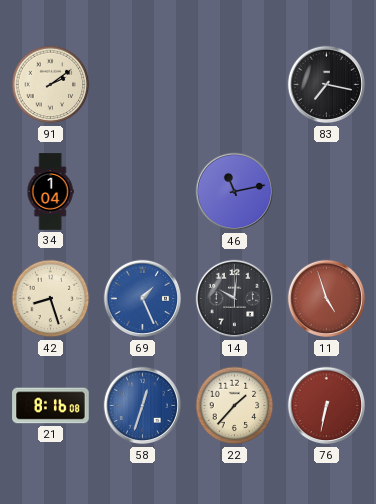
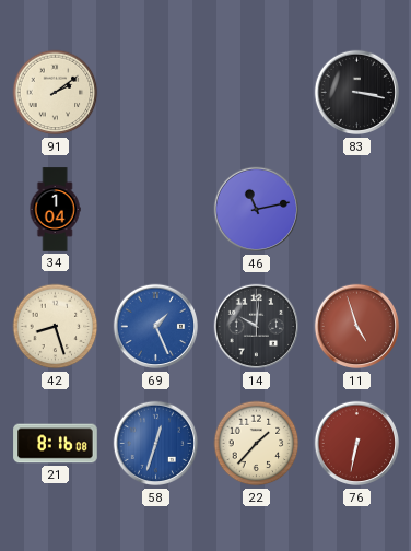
83: 7:17 -> 3:17 (357, 93)
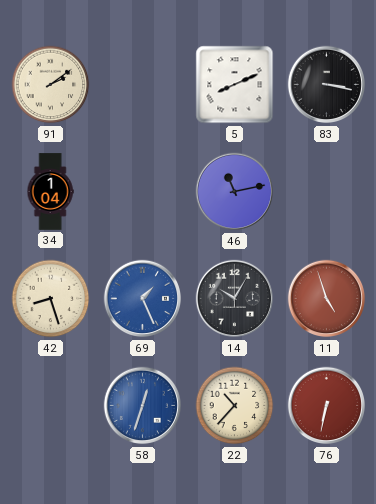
5: none -> 8:11 (235, 85)
14: 10:01 -> 10:05 (235, 299)
21: 8:16 -> none (56, 444)
22: 1:37 -> 10:37 (235, 406)
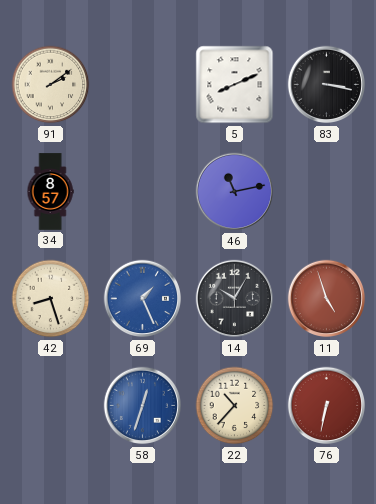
34: 1:04 -> 8:57 (50, 192)
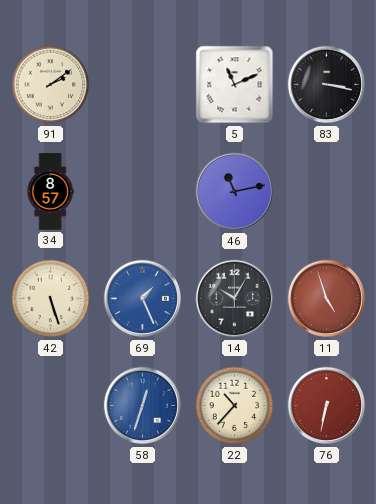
5: 8:11 -> 11:11 (235, 85)
42: 8:27 -> 5:27 (51, 299)
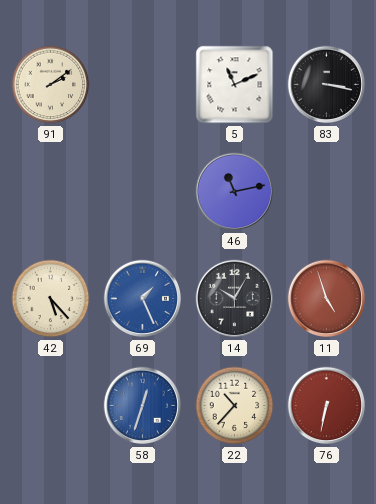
34: 8:57 -> none (50, 192)
42: 5:27 -> 5:23 (51, 299)
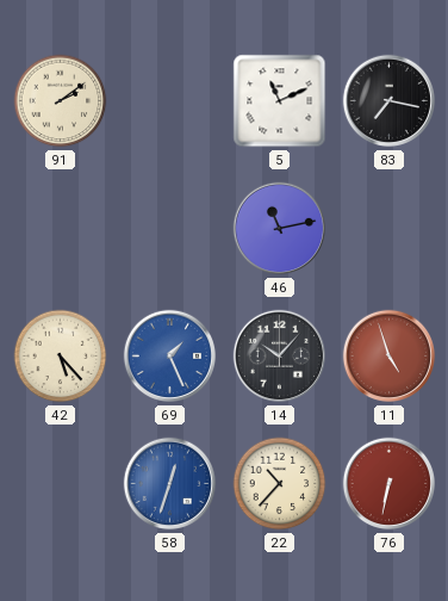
83: 3:17 -> 7:17 (390, 101)
14: 10:05 -> 10:07 (280, 357)
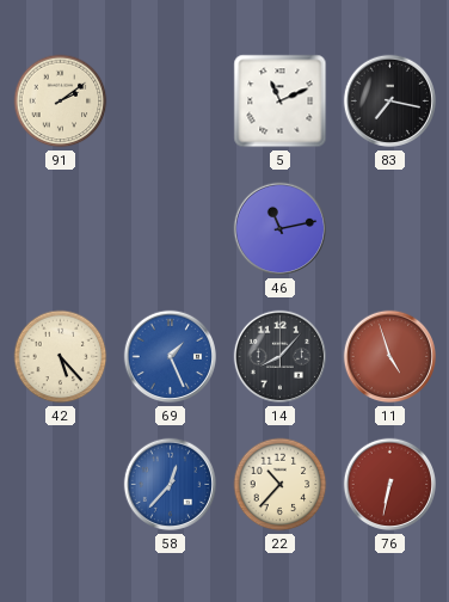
14: 10:07 -> 8:07 (281, 357)
58: 12:33 -> 12:37 (171, 485)
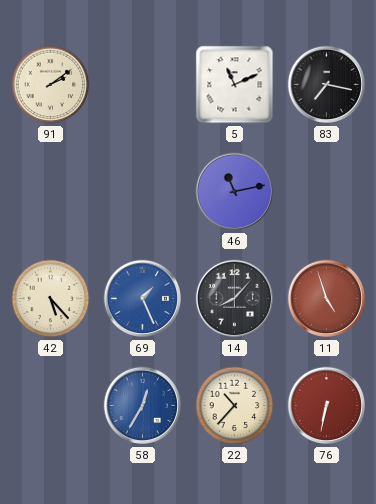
58: 12:37 -> 12:35 (143, 406)
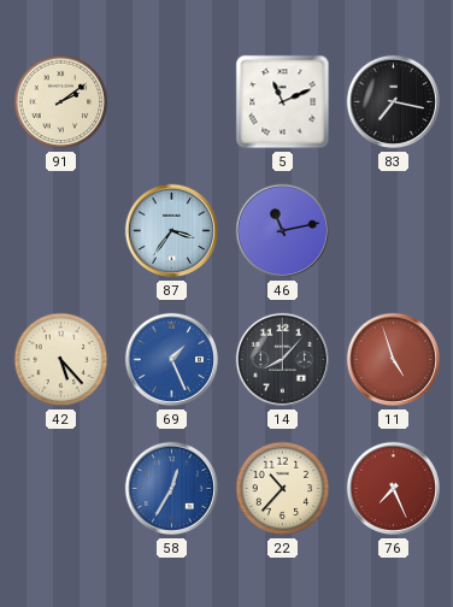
87: none -> 3:36 (172, 231)
76: 6:32 -> 7:26 (394, 489)
